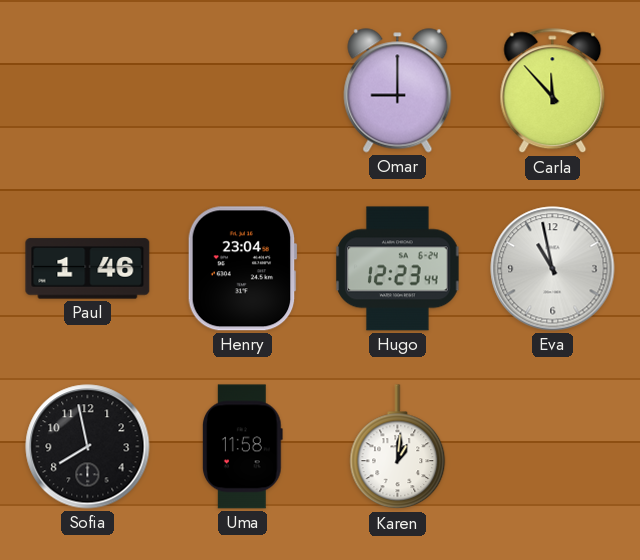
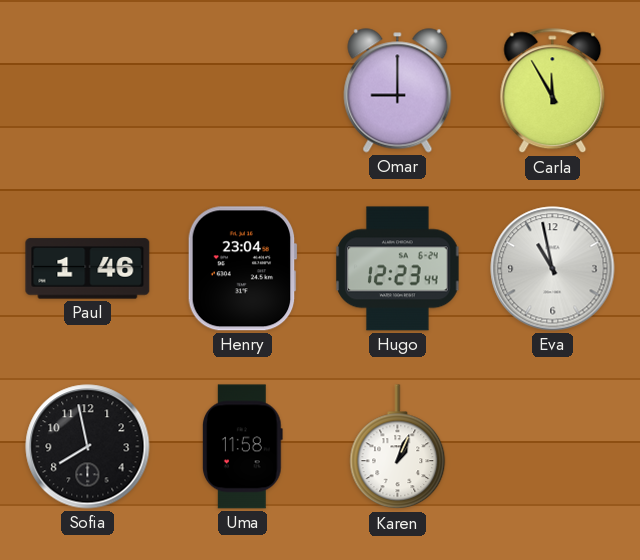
Carla: 11:53 -> 11:55 (553, 91)
Karen: 1:01 -> 1:04 (398, 447)
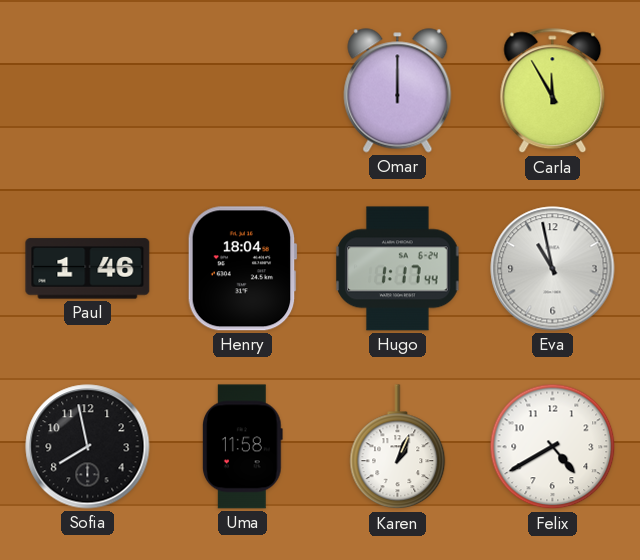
Omar: 9:00 -> 12:00 (398, 91)
Henry: 23:04 -> 18:04 (242, 269)
Hugo: 12:23 -> 1:17 (398, 269)
Felix: none -> 4:40 (553, 447)
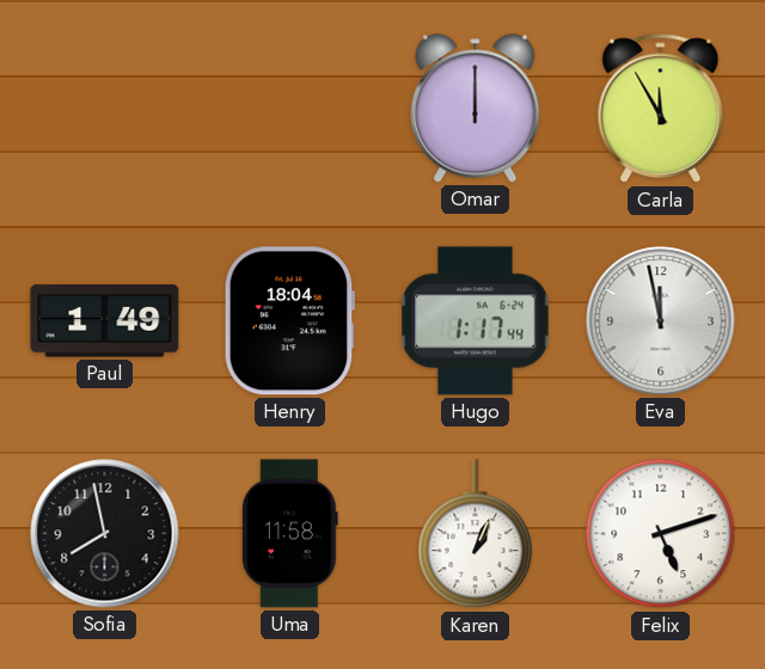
Paul: 1:46 -> 1:49 (105, 321)
Eva: 10:58 -> 11:58 (661, 321)
Felix: 4:40 -> 5:12 (661, 534)
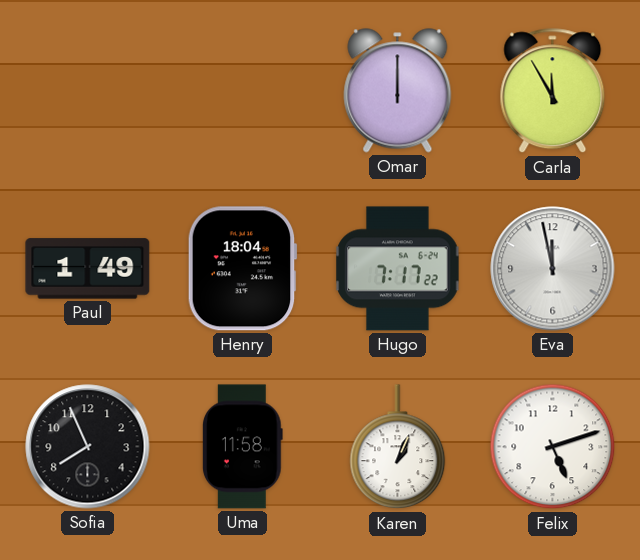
Hugo: 1:17 -> 7:17 (398, 269)
Sofia: 7:58 -> 7:56 (88, 447)
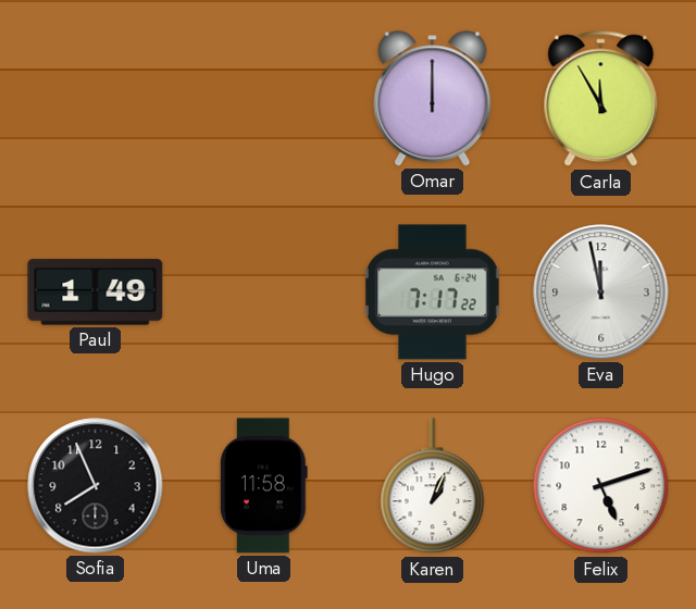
Henry: 18:04 -> none (242, 269)
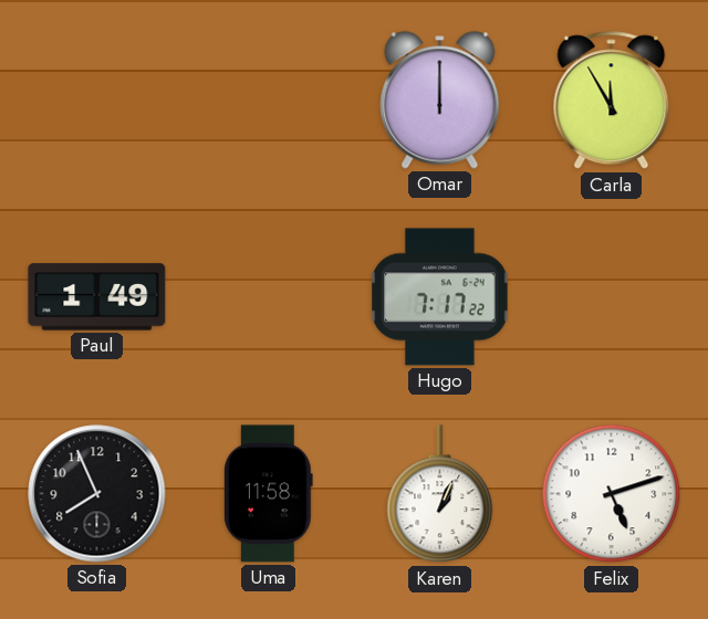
Eva: 11:58 -> none (601, 293)
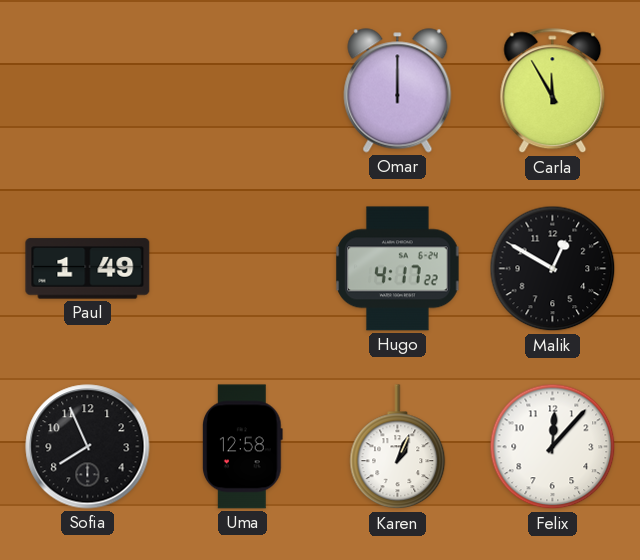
Hugo: 7:17 -> 4:17 (398, 269)
Malik: none -> 12:50 (553, 269)
Uma: 11:58 -> 12:58 (242, 447)
Felix: 5:12 -> 12:07 (553, 447)
